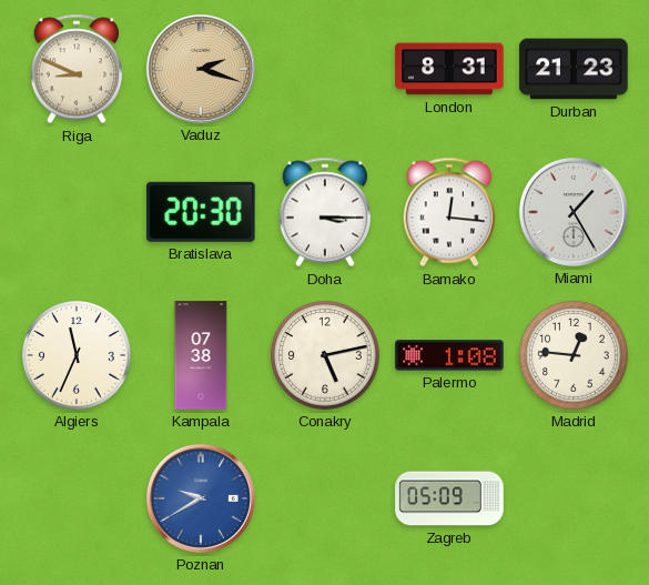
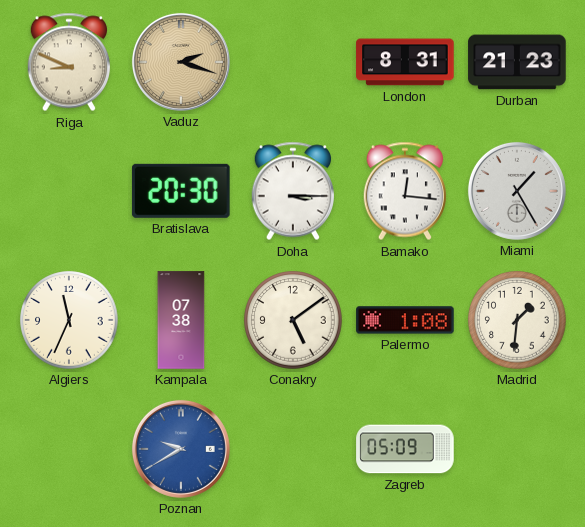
Conakry: 5:13 -> 5:09 (293, 320)
Madrid: 12:46 -> 1:31 (517, 320)
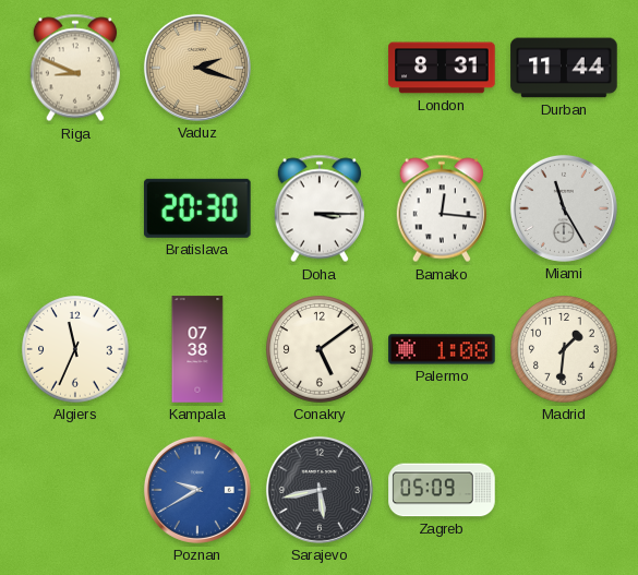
Durban: 21:23 -> 11:44 (564, 68)
Miami: 1:25 -> 11:25 (564, 208)
Sarajevo: none -> 5:43 (320, 490)
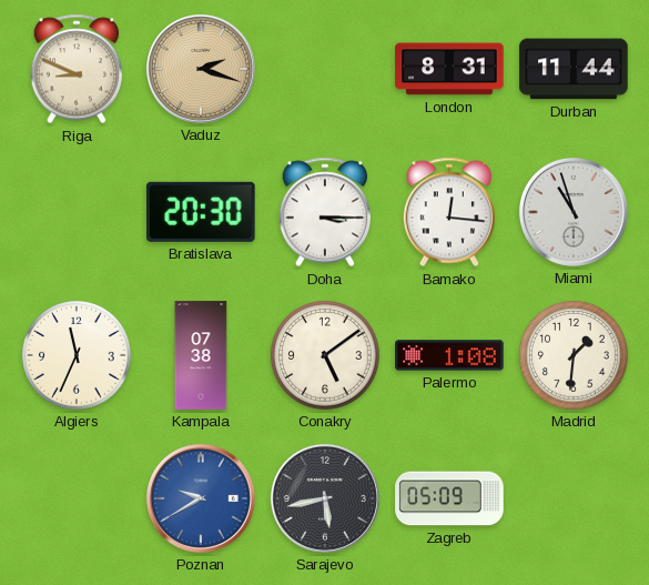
Miami: 11:25 -> 10:57 (574, 212)
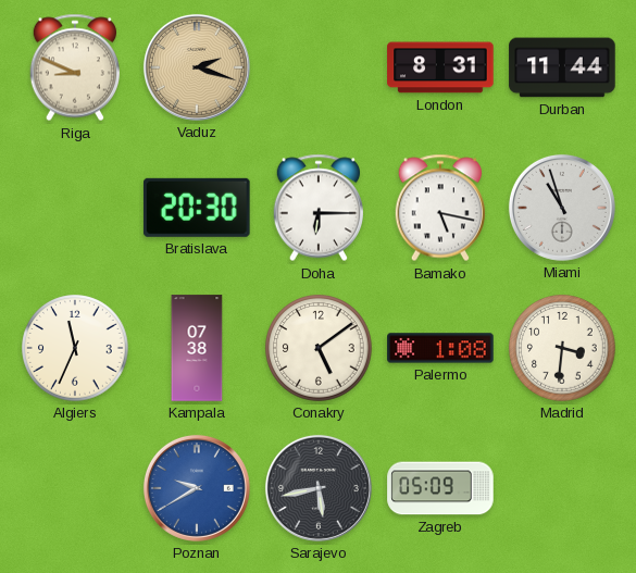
Doha: 3:15 -> 6:15 (317, 208)
Bamako: 12:16 -> 5:17 (439, 208)
Madrid: 1:31 -> 3:31 (562, 348)
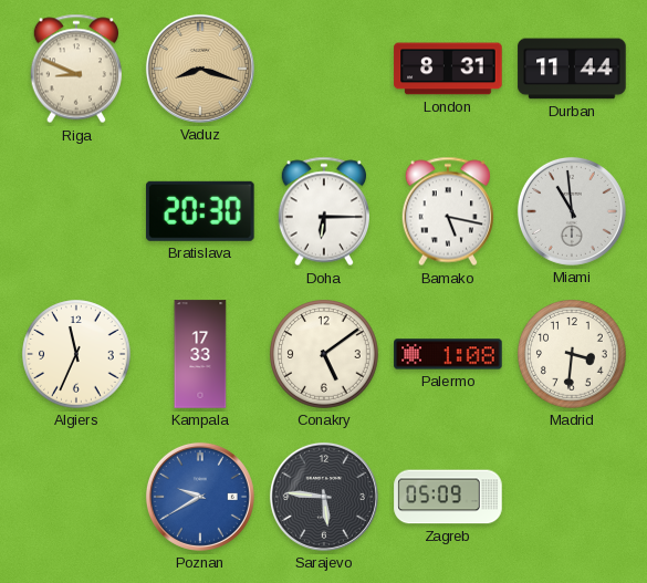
Vaduz: 2:18 -> 8:18 (200, 69)
Miami: 10:57 -> 10:59 (572, 211)
Kampala: 07:38 -> 17:33 (200, 354)
Sarajevo: 5:43 -> 5:46 (324, 497)
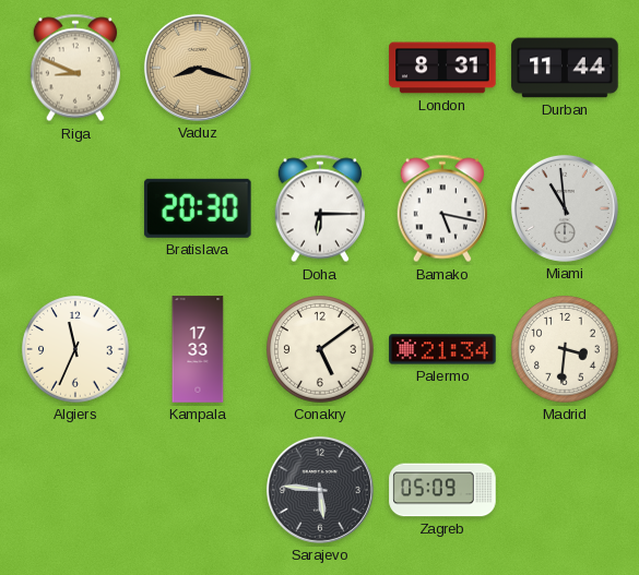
Palermo: 1:08 -> 21:34 (442, 349)
Poznan: 9:40 -> none (200, 497)
